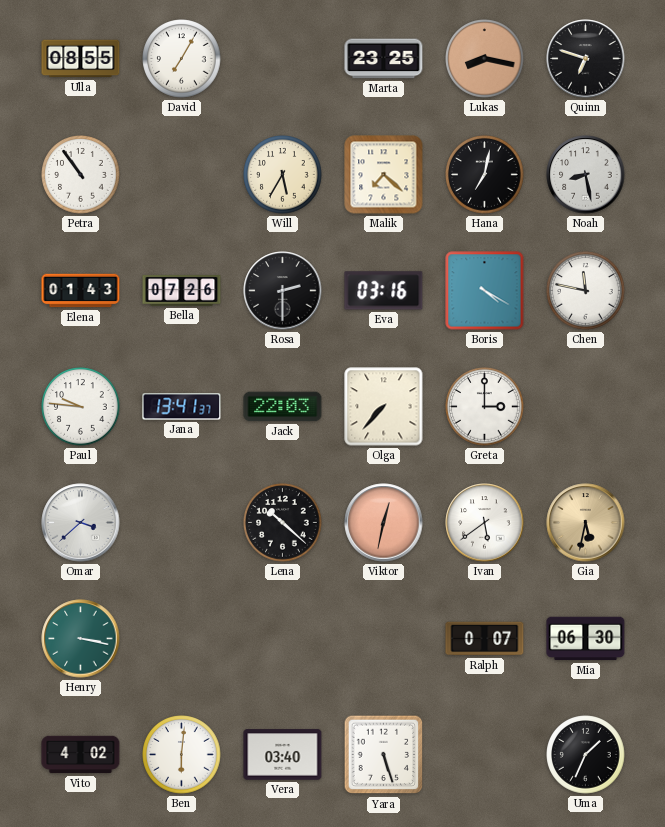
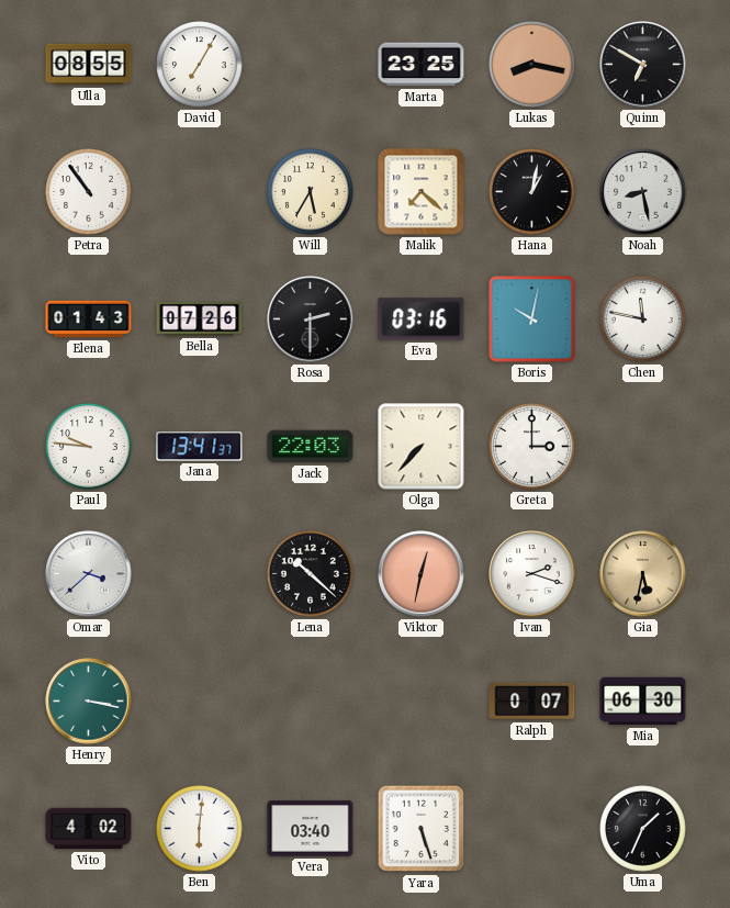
Quinn: 6:48 -> 6:50 (643, 65)
Hana: 7:02 -> 1:02 (532, 192)
Boris: 4:20 -> 10:02 (532, 320)
Ivan: 5:39 -> 2:18 (532, 574)
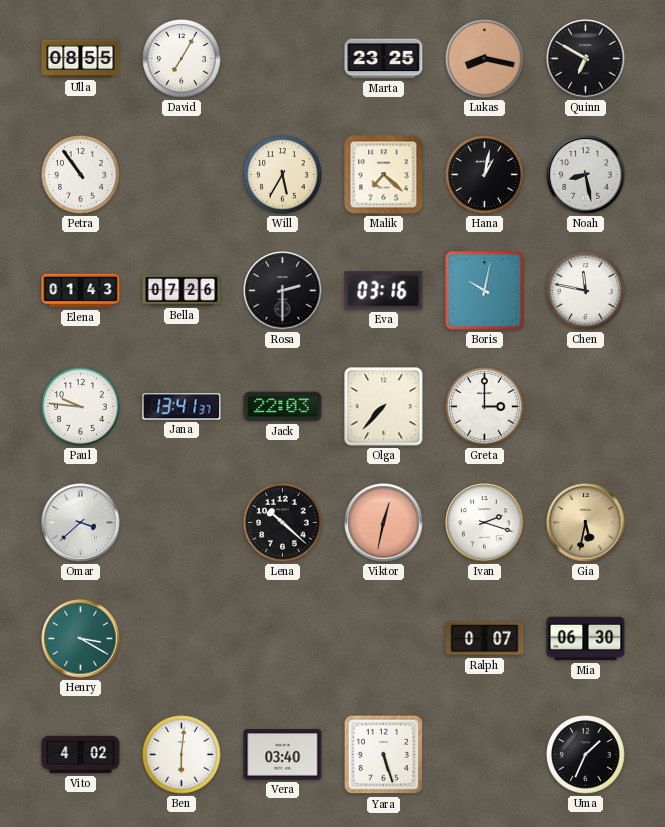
Henry: 3:17 -> 3:20 (81, 639)
